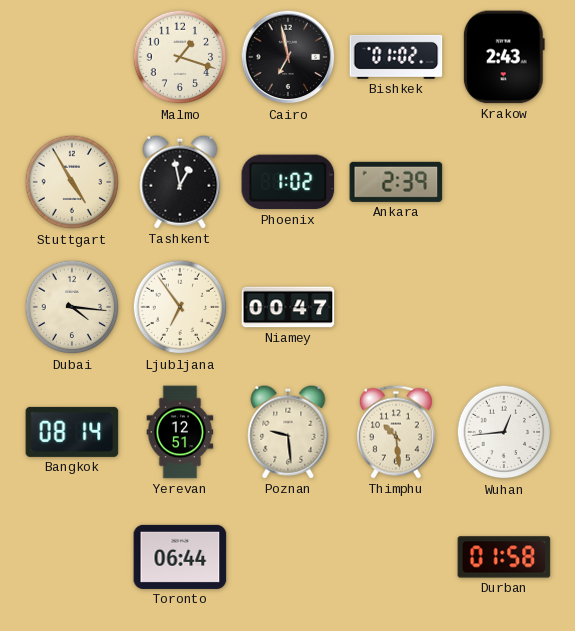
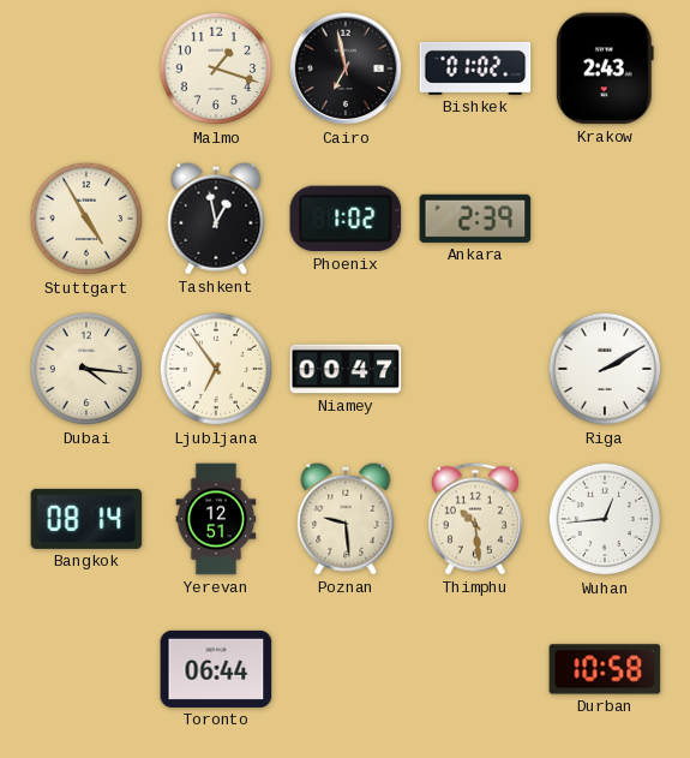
Riga: none -> 2:10 (605, 369)
Durban: 01:58 -> 10:58 (605, 669)
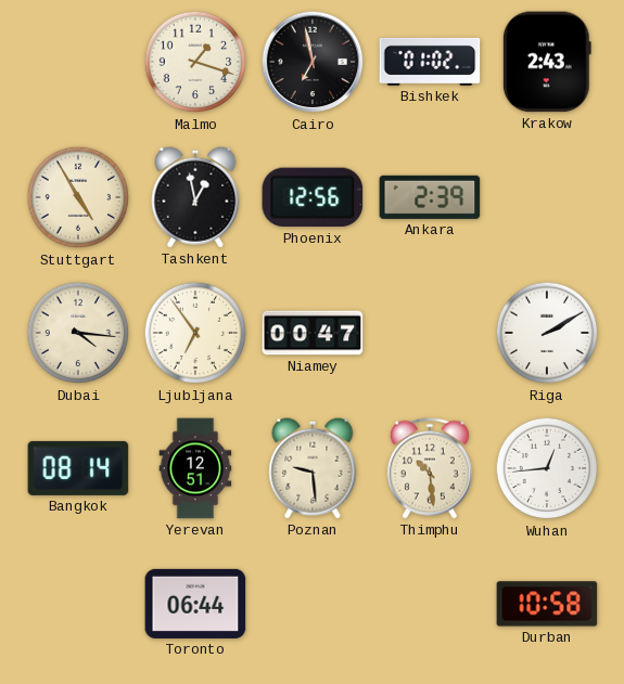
Phoenix: 1:02 -> 12:56 (313, 197)
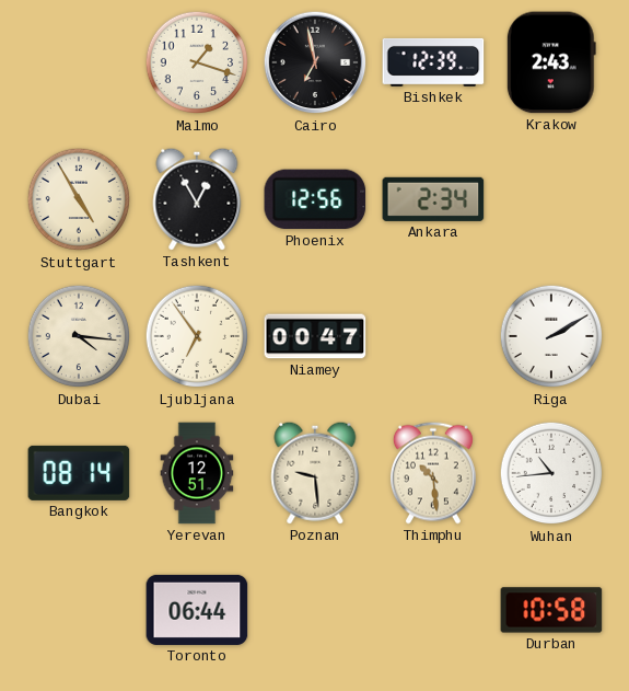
Bishkek: 01:02 -> 12:39 (433, 62)
Tashkent: 12:58 -> 12:55 (197, 199)
Ankara: 2:39 -> 2:34 (433, 199)
Wuhan: 12:44 -> 10:44 (551, 473)
